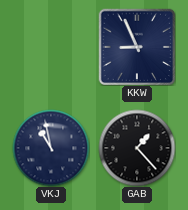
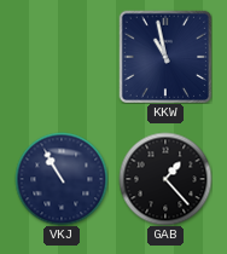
KKW: 8:56 -> 10:58 (165, 57)
VKJ: 10:58 -> 10:55 (62, 179)
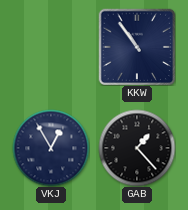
KKW: 10:58 -> 10:54 (137, 47)
VKJ: 10:55 -> 12:55 (51, 148)
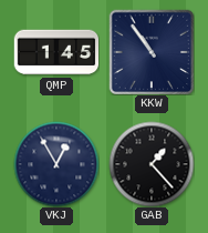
QMP: none -> 1:45 (56, 52)
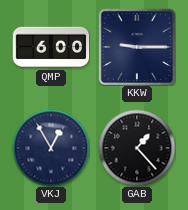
QMP: 1:45 -> 6:00 (51, 47)
KKW: 10:54 -> 9:15 (137, 47)
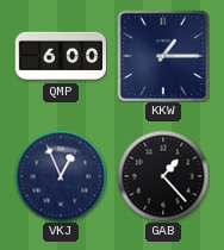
KKW: 9:15 -> 1:15 (163, 56)
VKJ: 12:55 -> 12:56 (61, 176)
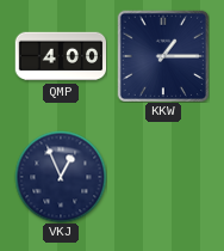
QMP: 6:00 -> 4:00 (61, 56)
GAB: 1:23 -> none (163, 176)
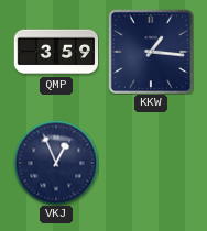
QMP: 4:00 -> 3:59 (56, 52)
KKW: 1:15 -> 1:16 (151, 52)
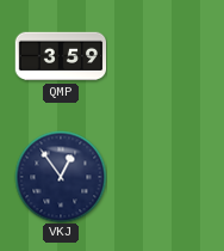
KKW: 1:16 -> none (151, 52)
VKJ: 12:56 -> 12:54 (61, 177)
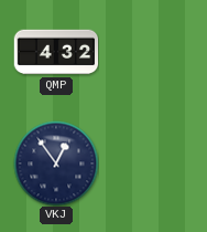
QMP: 3:59 -> 4:32 (56, 52)
